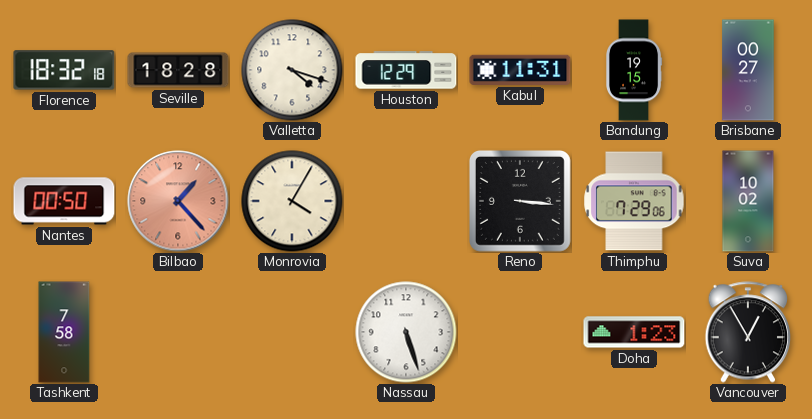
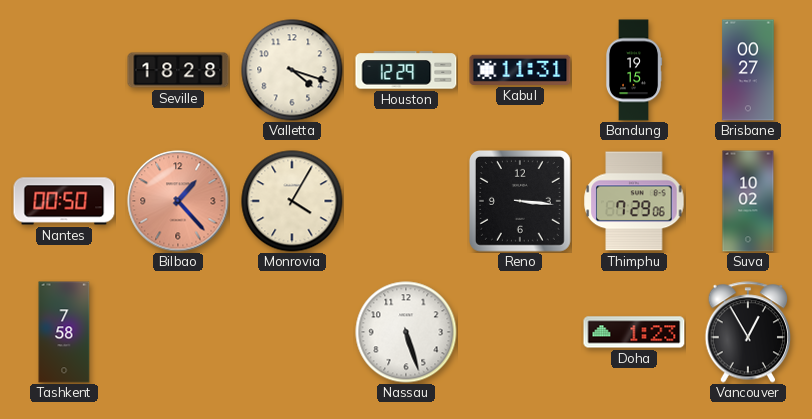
Florence: 18:32 -> none (64, 70)
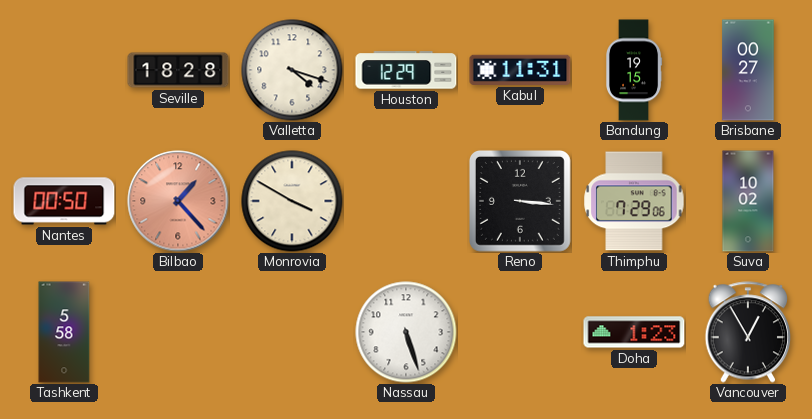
Monrovia: 4:05 -> 3:50 (292, 201)
Tashkent: 7:58 -> 5:58 (64, 332)
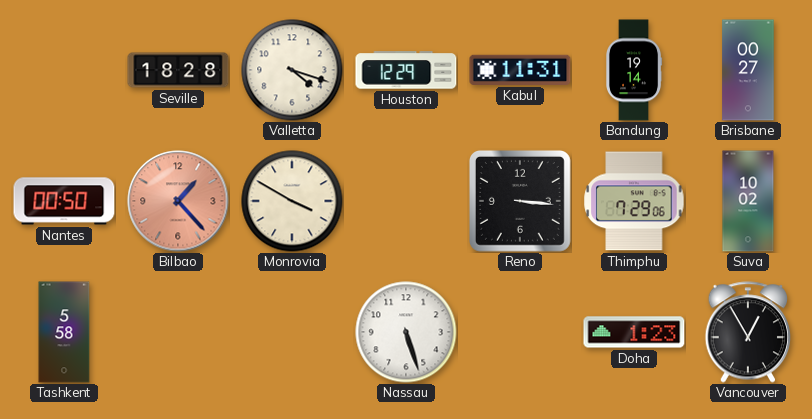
Bandung: 19:15 -> 19:14 (635, 70)
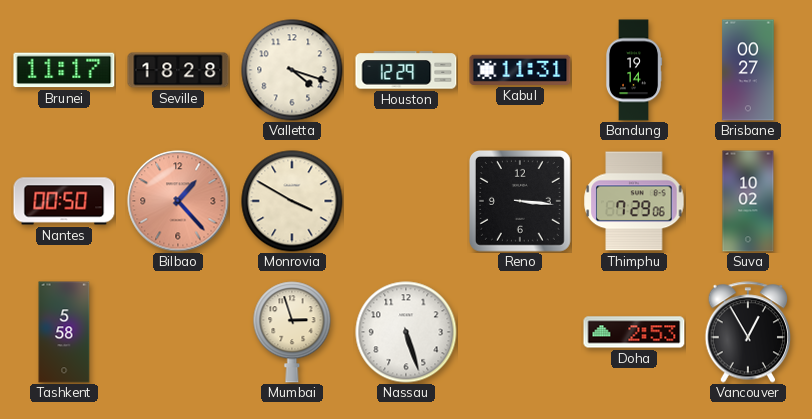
Brunei: none -> 11:17 (64, 70)
Mumbai: none -> 2:57 (292, 332)
Doha: 1:23 -> 2:53 (634, 332)
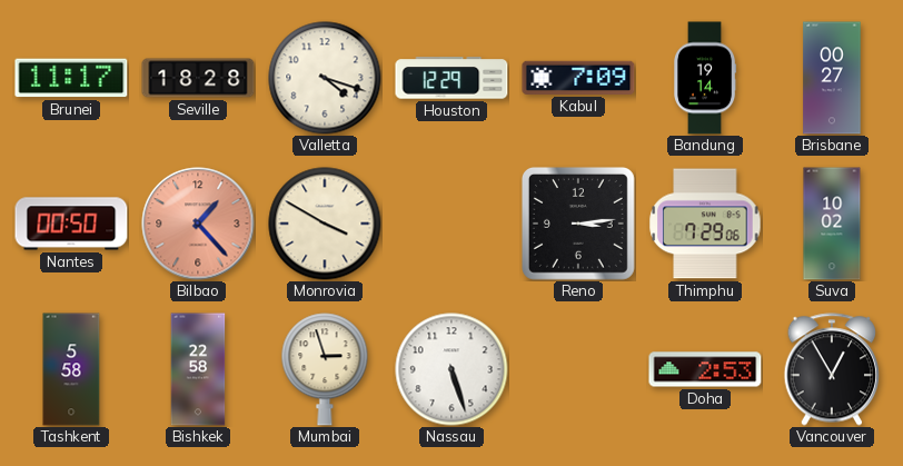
Kabul: 11:31 -> 7:09 (578, 78)
Reno: 3:16 -> 3:14 (578, 224)
Bishkek: none -> 22:58 (198, 369)
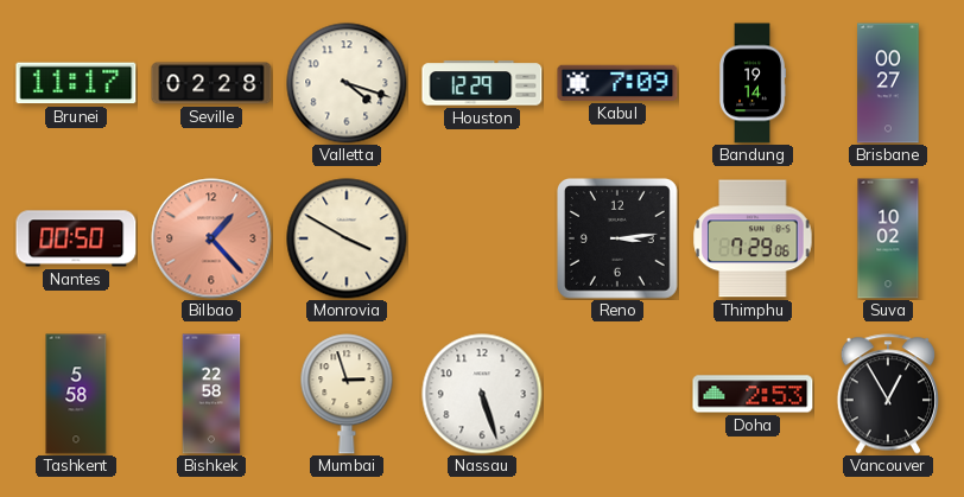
Seville: 18:28 -> 02:28 (211, 83)
